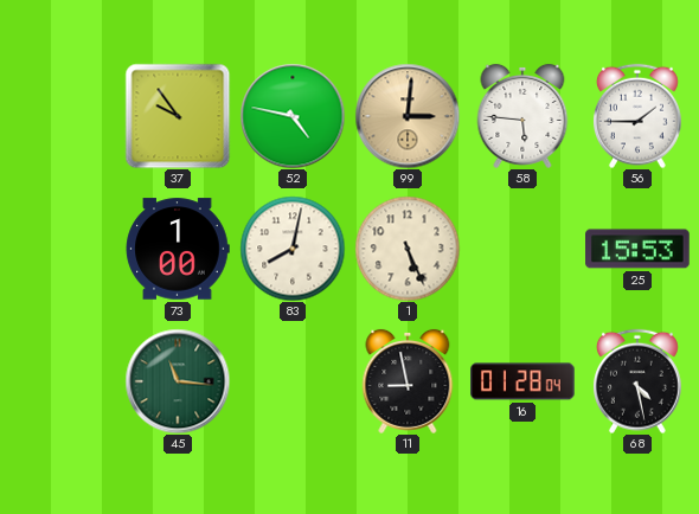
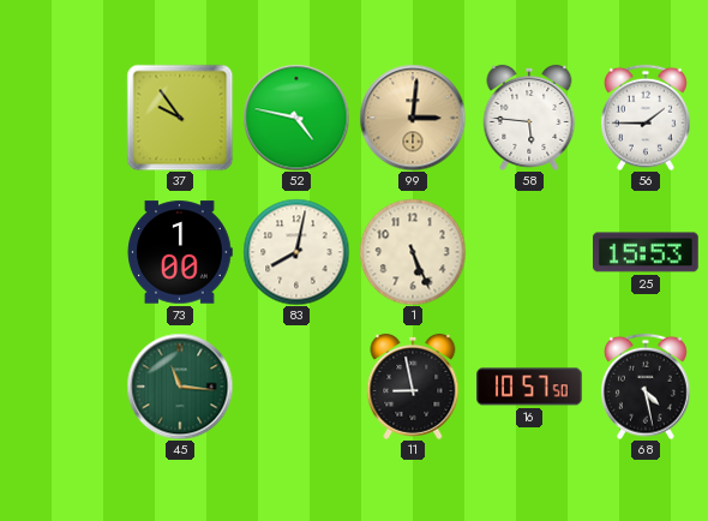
16: 01:28 -> 10:57 (529, 387)
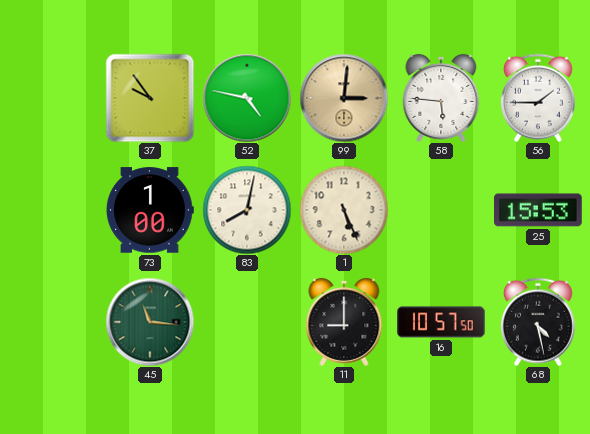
11: 8:58 -> 9:00 (344, 322)
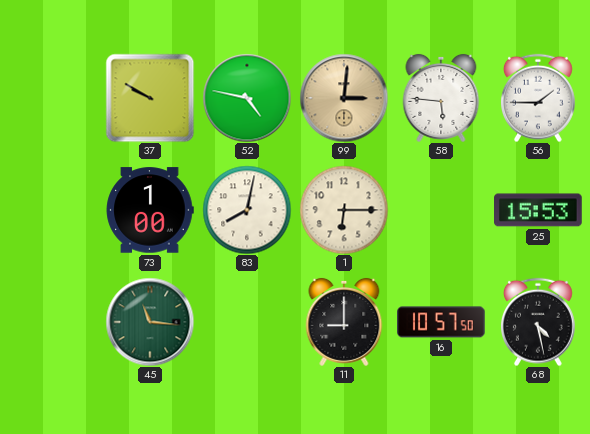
37: 9:54 -> 9:50 (150, 98)
1: 5:26 -> 6:15 (344, 210)
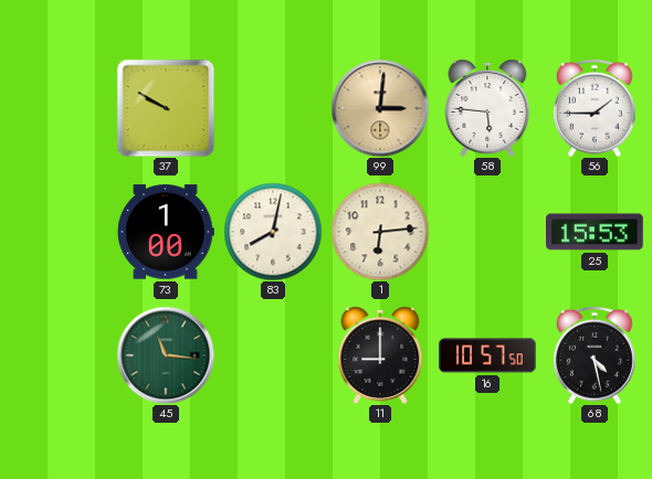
52: 4:47 -> none (247, 98)
1: 6:15 -> 6:14 (380, 232)
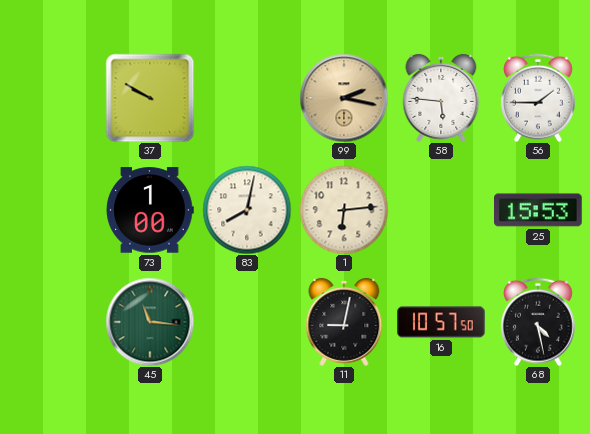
99: 3:01 -> 2:17 (344, 98)
11: 9:00 -> 9:02 (344, 322)
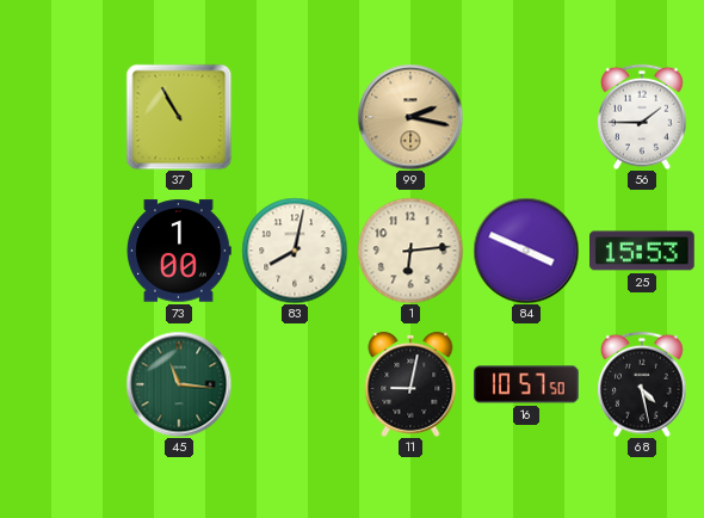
37: 9:50 -> 10:55 (179, 117)
58: 5:46 -> none (441, 98)
84: none -> 3:49 (526, 251)
